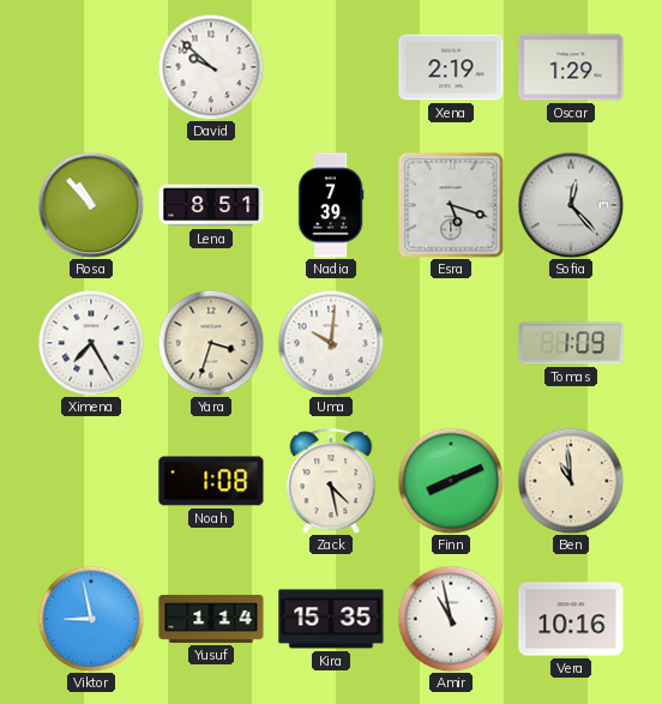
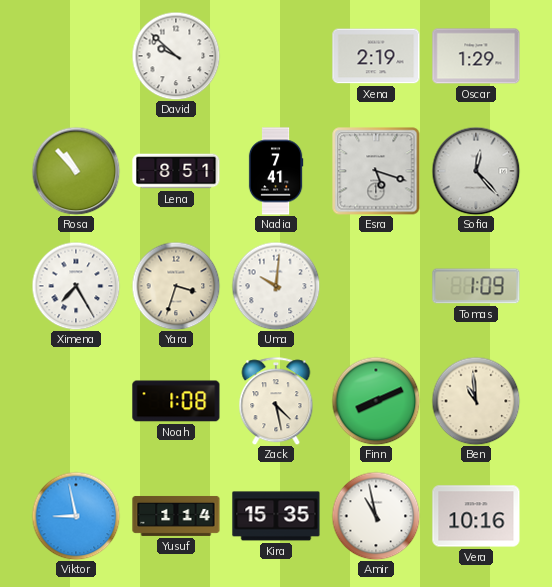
Nadia: 7:39 -> 7:41 (276, 171)
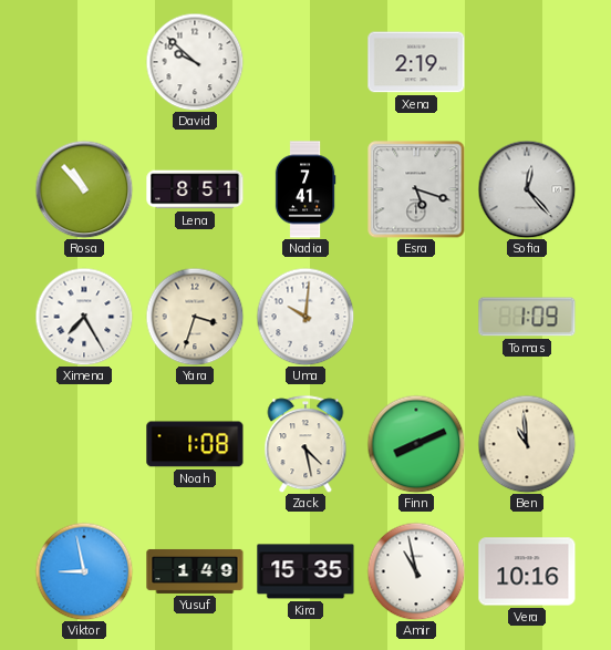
Oscar: 1:29 -> none (476, 56)
Yusuf: 1:14 -> 1:49 (195, 571)
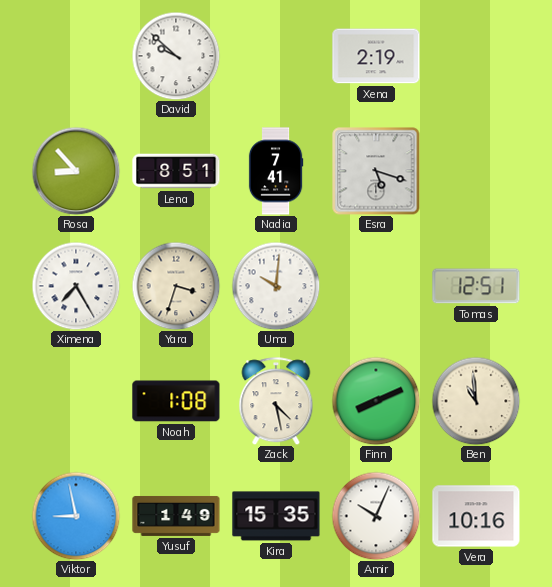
Rosa: 10:53 -> 8:53 (76, 171)
Sofia: 12:23 -> none (527, 189)
Tomas: 1:09 -> 12:51 (476, 286)
Amir: 10:58 -> 10:04 (376, 516)
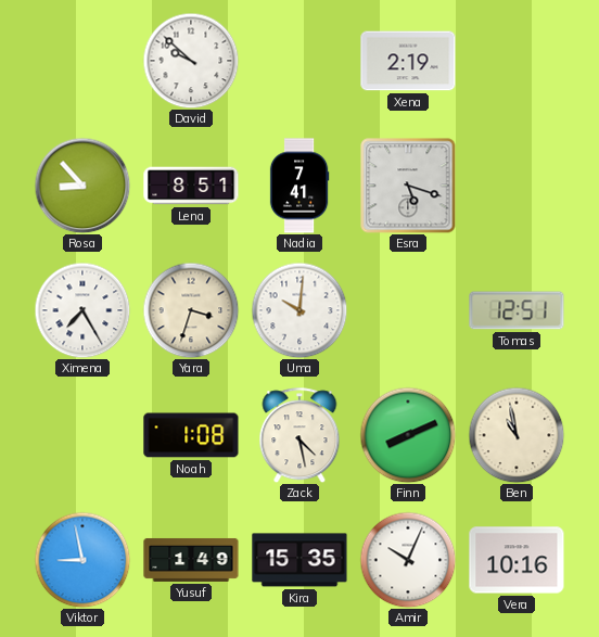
Ben: 10:59 -> 10:58 (517, 435)
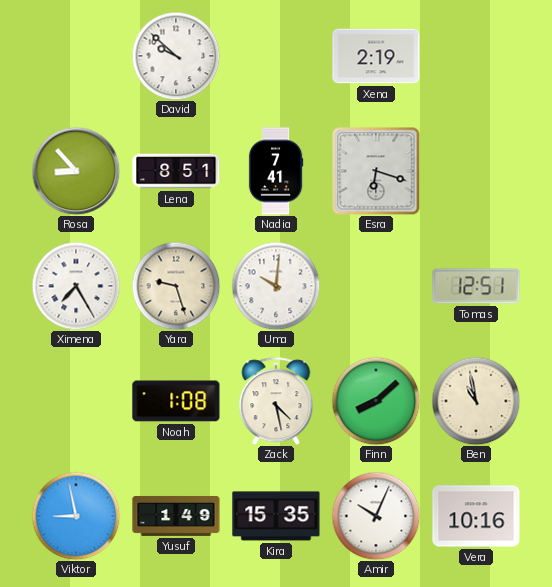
Esra: 5:18 -> 6:18 (376, 171)
Yara: 3:33 -> 9:27 (176, 286)
Finn: 8:11 -> 8:08 (376, 401)
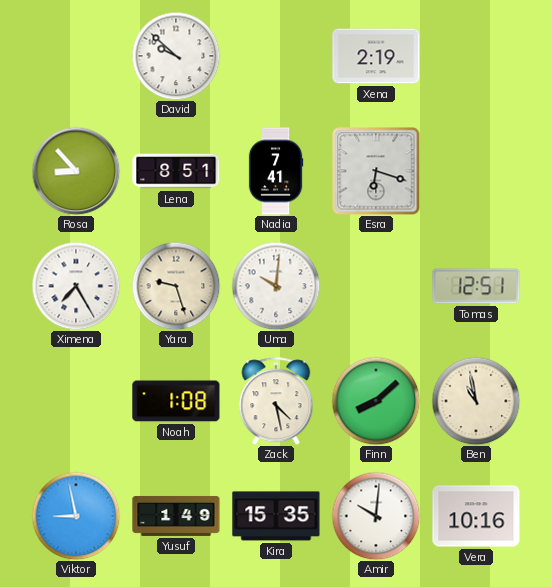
Amir: 10:04 -> 10:01 (376, 516)
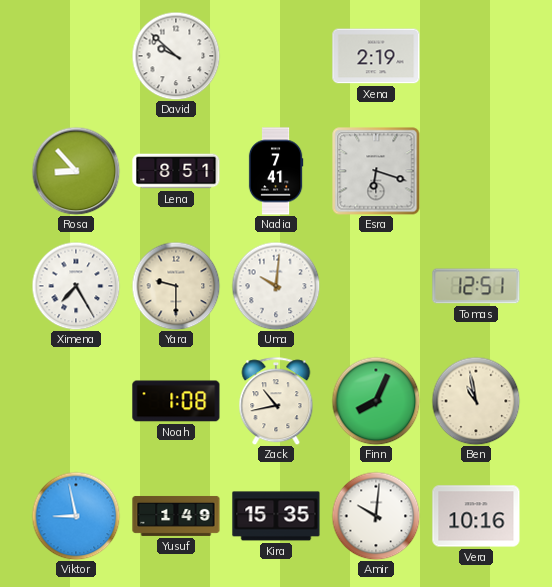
Yara: 9:27 -> 9:30 (176, 286)
Zack: 4:28 -> 10:43 (276, 401)
Finn: 8:08 -> 8:04 (376, 401)
